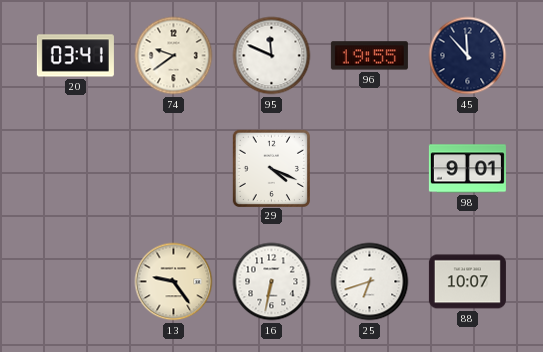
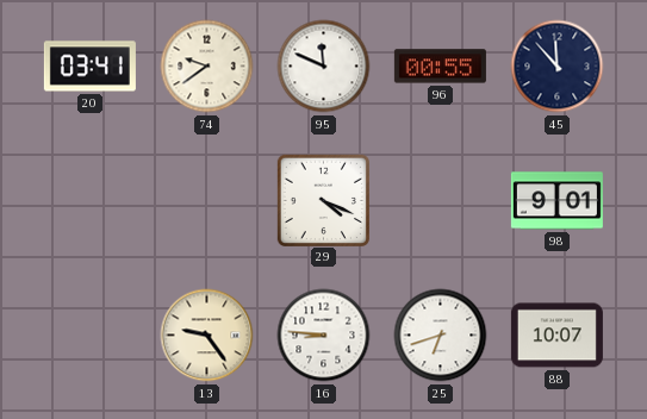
96: 19:55 -> 00:55 (440, 67)
16: 6:32 -> 8:46 (324, 336)
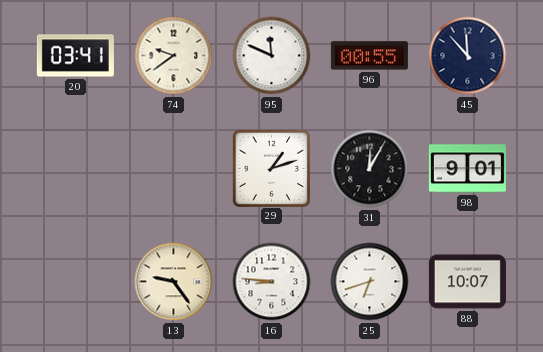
29: 4:19 -> 1:12 (271, 168)
31: none -> 12:05 (370, 169)
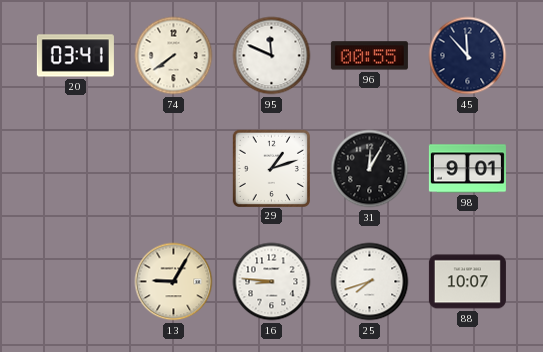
74: 9:39 -> 7:39 (174, 56)
13: 9:24 -> 9:05 (174, 282)
25: 6:42 -> 7:42 (370, 282)
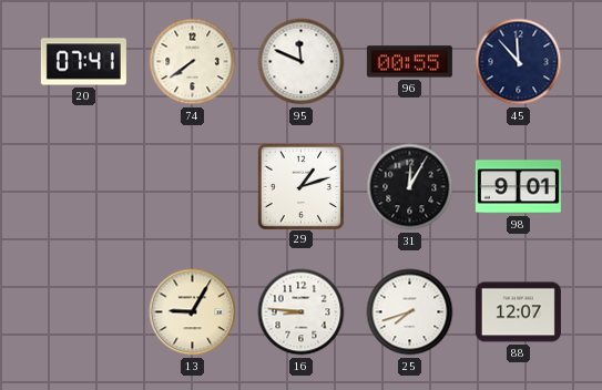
20: 03:41 -> 07:41 (83, 62)
88: 10:07 -> 12:07 (518, 312)
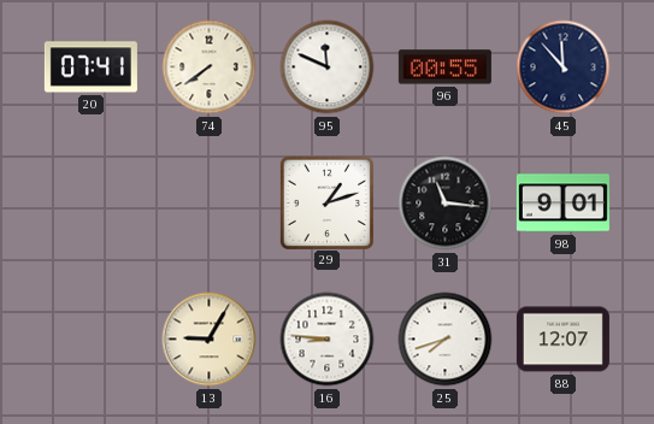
31: 12:05 -> 11:16 (446, 204)
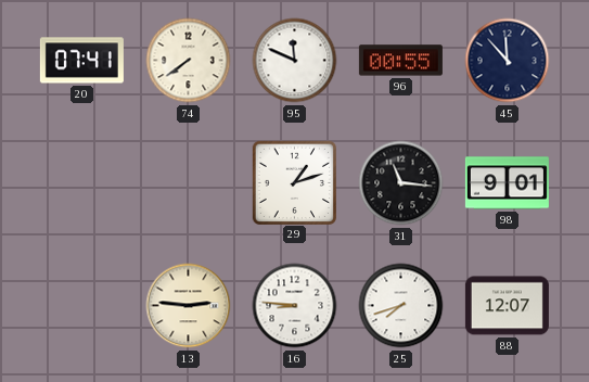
13: 9:05 -> 2:46 (189, 306)
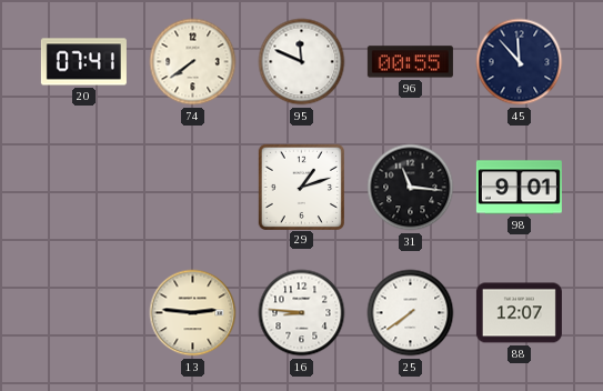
25: 7:42 -> 7:39 (411, 313)
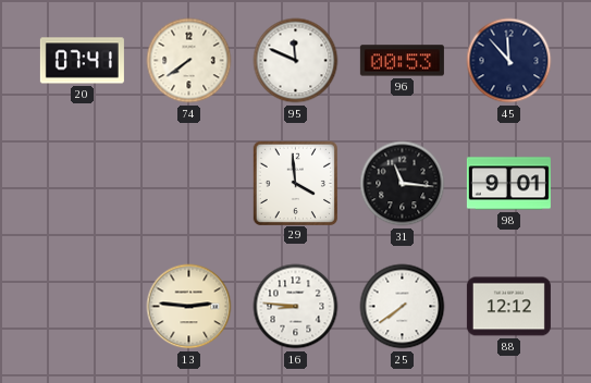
96: 00:55 -> 00:53 (402, 61)
29: 1:12 -> 3:59 (295, 183)
88: 12:07 -> 12:12 (508, 307)
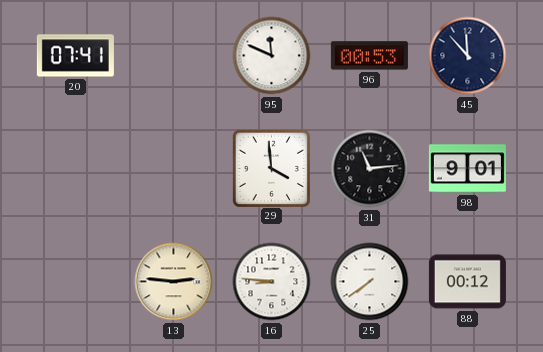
74: 7:39 -> none (189, 61)
31: 11:16 -> 11:14 (370, 169)
88: 12:12 -> 00:12 (467, 282)
